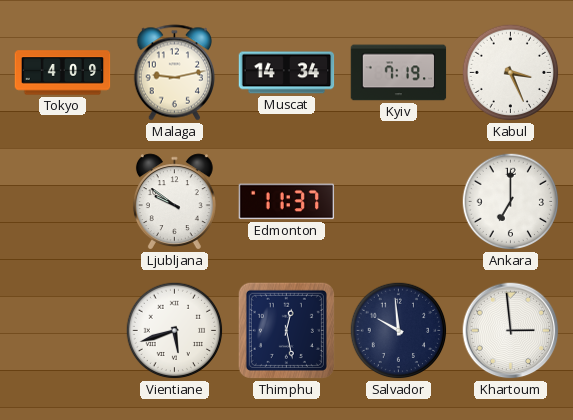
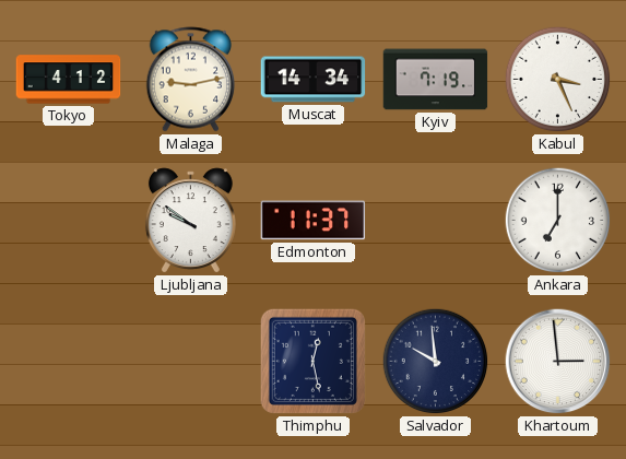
Tokyo: 4:09 -> 4:12 (69, 80)
Vientiane: 5:42 -> none (175, 331)
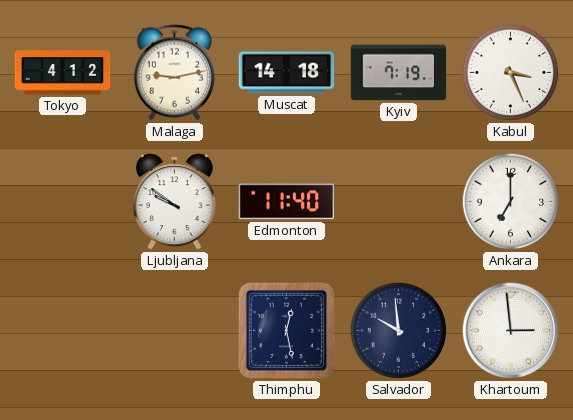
Muscat: 14:34 -> 14:18 (287, 73)
Edmonton: 11:37 -> 11:40 (287, 202)
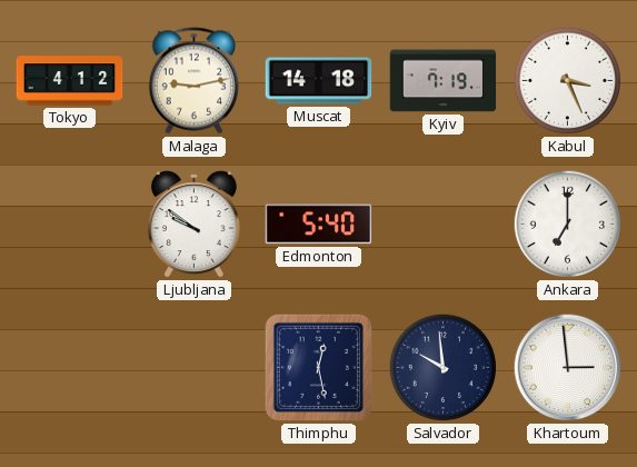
Edmonton: 11:40 -> 5:40 (319, 225)
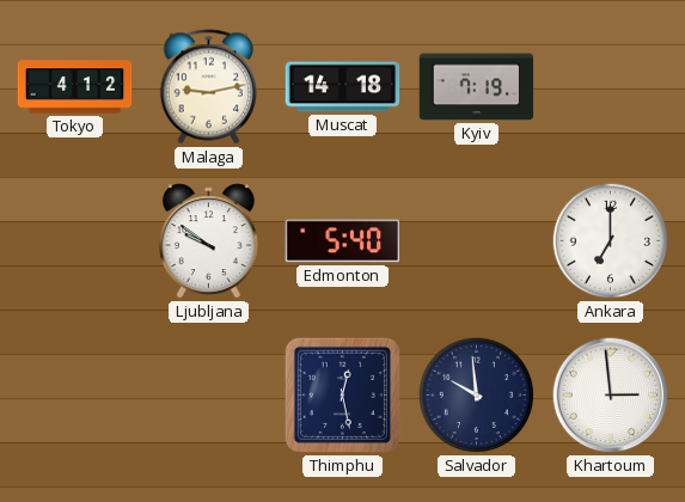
Kabul: 3:26 -> none (568, 81)
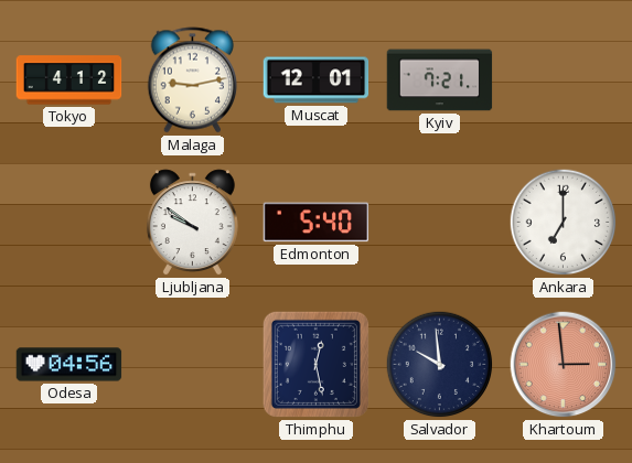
Muscat: 14:18 -> 12:01 (317, 80)
Kyiv: 7:19 -> 7:21 (440, 80)
Odesa: none -> 04:56 (69, 365)
Khartoum dial: white -> salmon (564, 365)
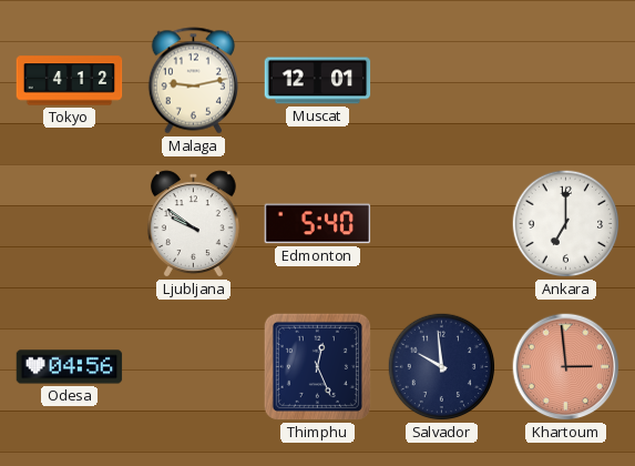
Kyiv: 7:21 -> none (440, 80)
Thimphu: 12:28 -> 12:26 (317, 366)
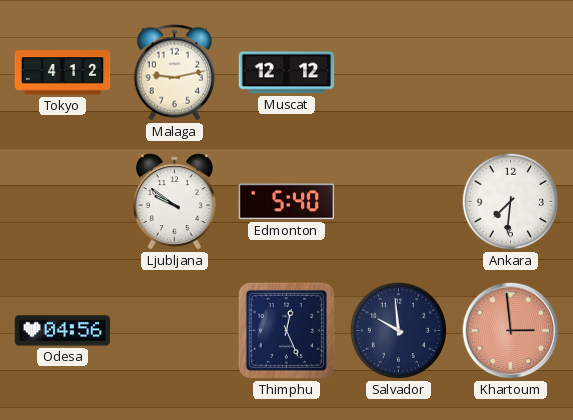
Muscat: 12:01 -> 12:12 (287, 73)
Ankara: 7:00 -> 7:31 (511, 202)
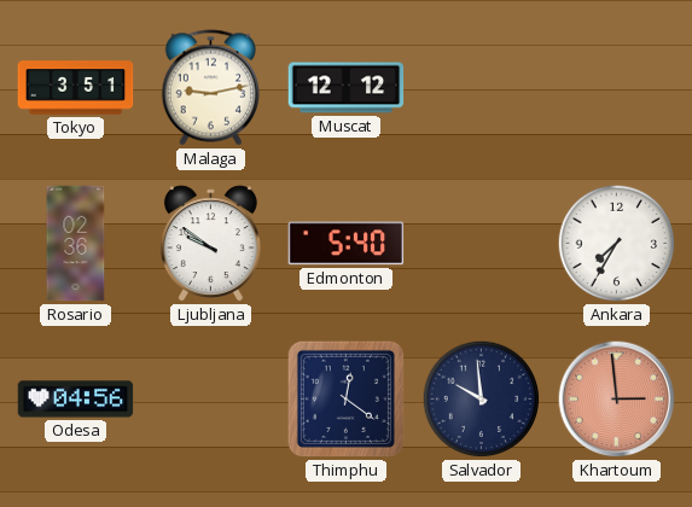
Tokyo: 4:12 -> 3:51 (76, 88)
Rosario: none -> 02:36 (76, 244)
Ankara: 7:31 -> 7:35 (617, 244)
Thimphu: 12:26 -> 12:21 (345, 398)
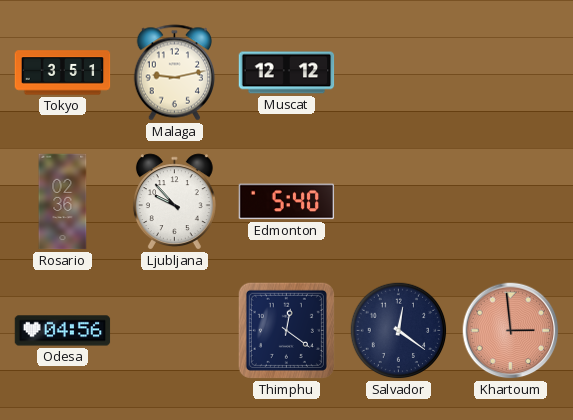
Ljubljana: 9:51 -> 9:53 (174, 202)
Ankara: 7:35 -> none (617, 244)
Salvador: 9:59 -> 12:21 (399, 331)
